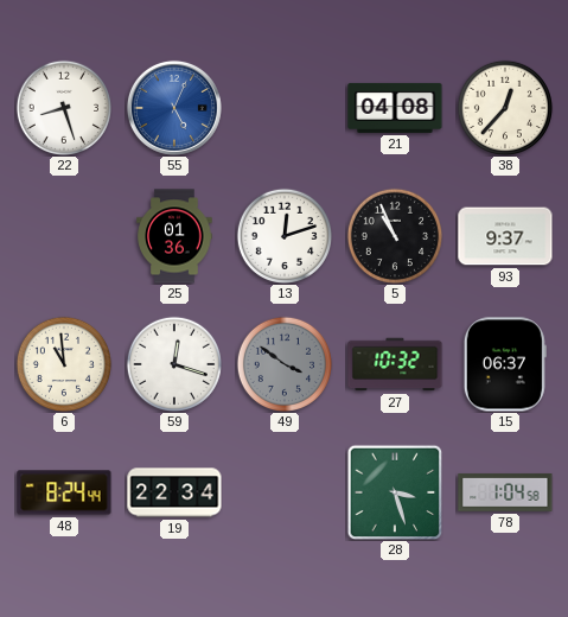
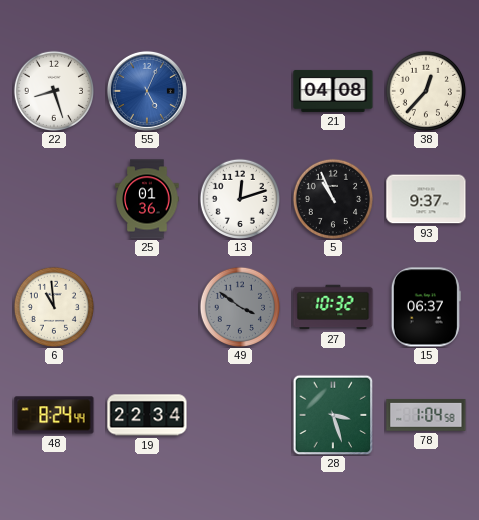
59: 12:18 -> none (173, 363)
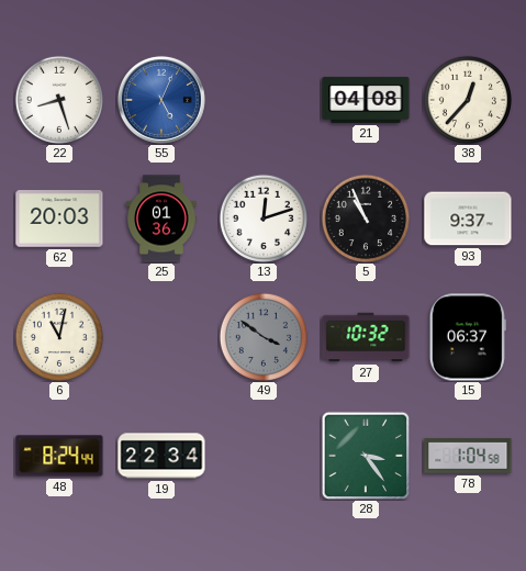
62: none -> 20:03 (59, 219)
6: 10:59 -> 11:02 (58, 336)
28: 3:27 -> 3:24 (366, 456)
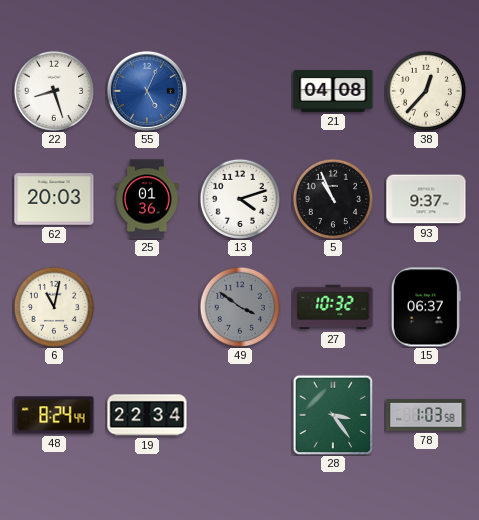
13: 12:12 -> 4:12 (239, 198)
78: 1:04 -> 1:03 (426, 415)
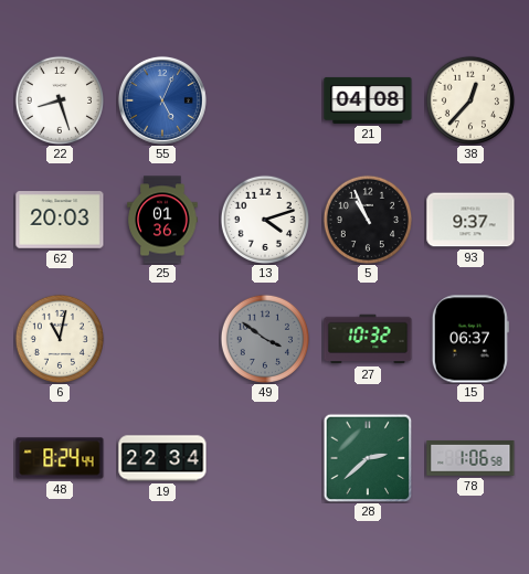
28: 3:24 -> 2:38 (368, 458)
78: 1:03 -> 1:06 (470, 458)
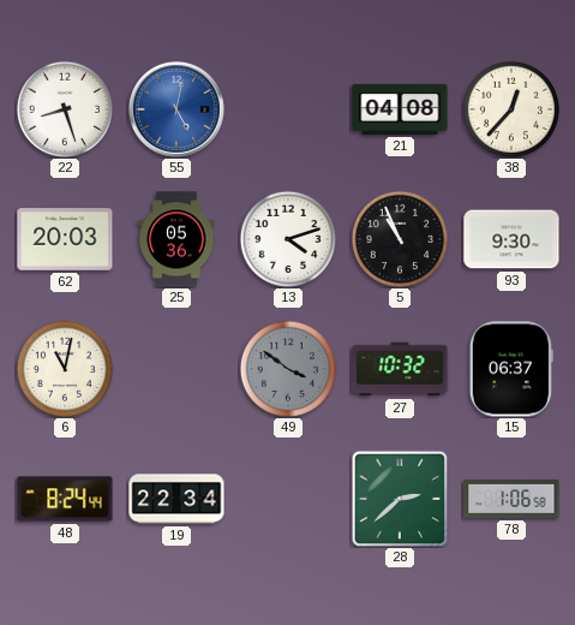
55: 5:04 -> 5:02 (176, 109)
25: 01:36 -> 05:36 (176, 239)
93: 9:37 -> 9:30 (511, 239)
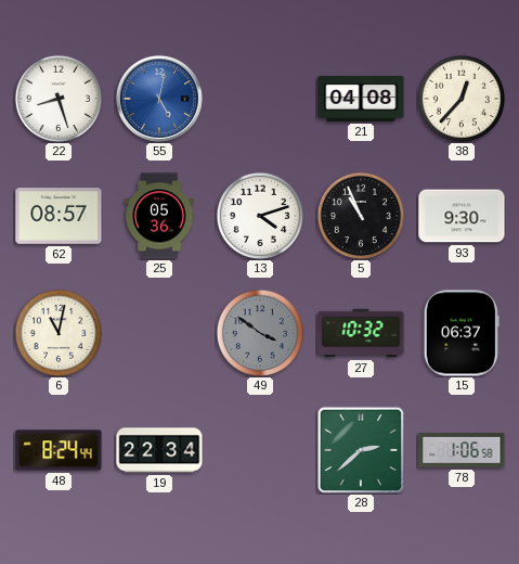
62: 20:03 -> 08:57 (59, 216)
